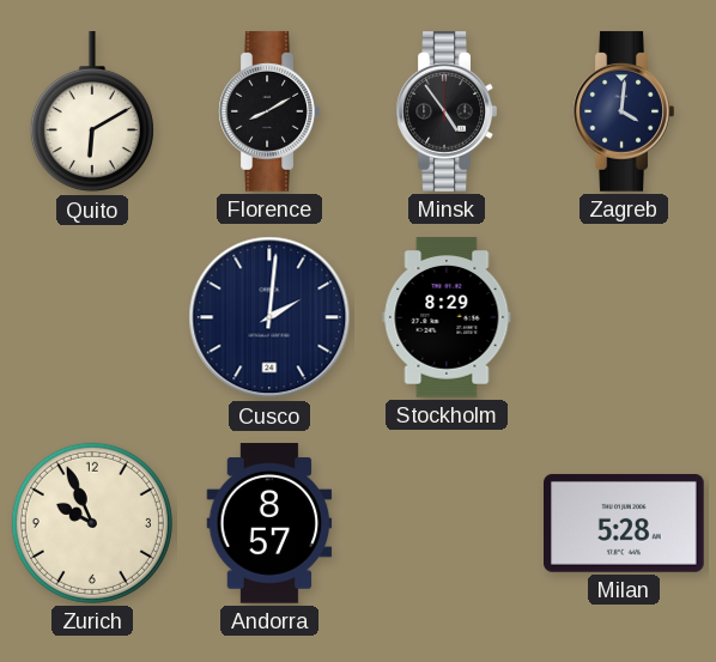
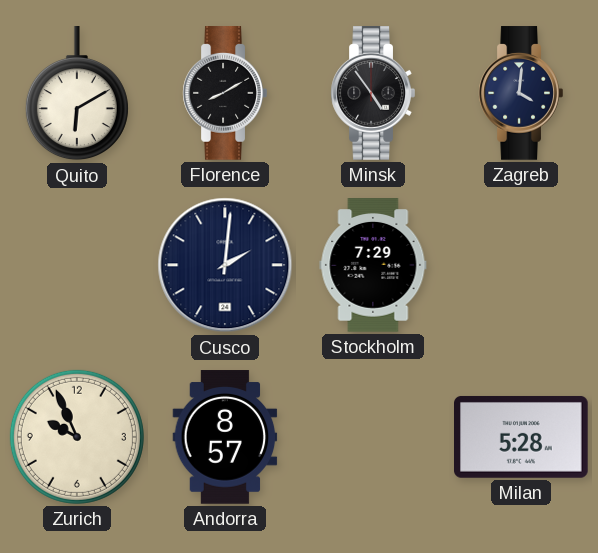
Stockholm: 8:29 -> 7:29 (373, 265)
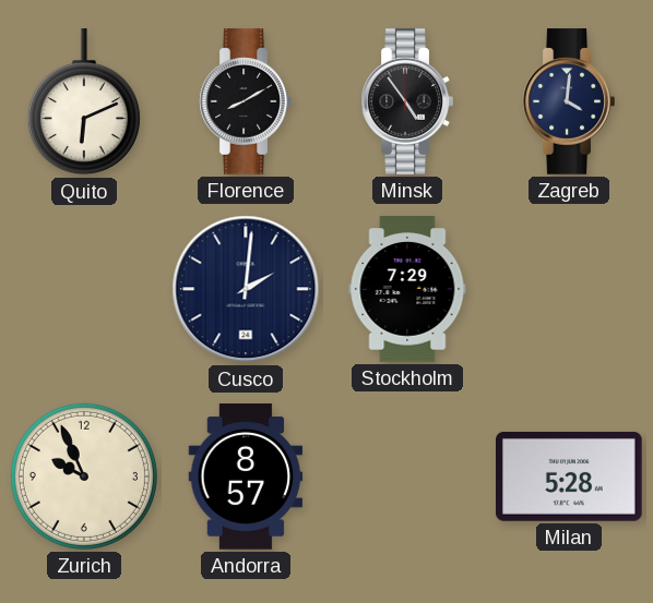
Quito: 6:10 -> 6:11 (84, 102)
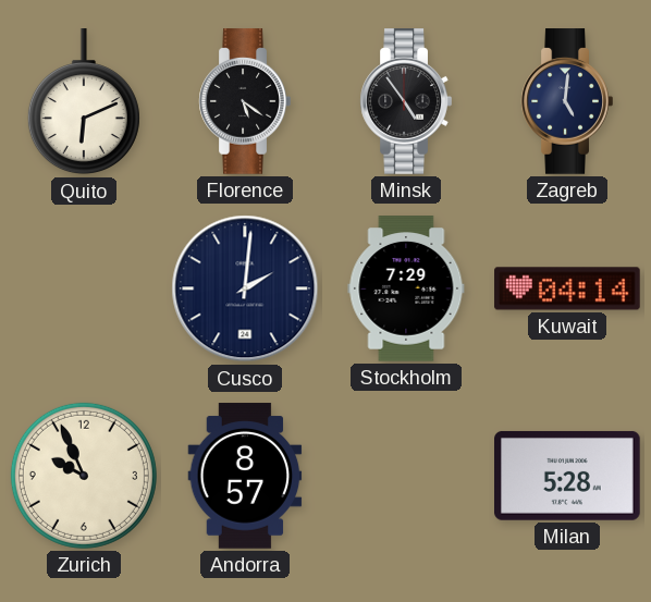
Florence: 8:10 -> 5:21 (245, 101)
Zagreb: 4:01 -> 5:01 (567, 101)
Kuwait: none -> 04:14 (567, 288)
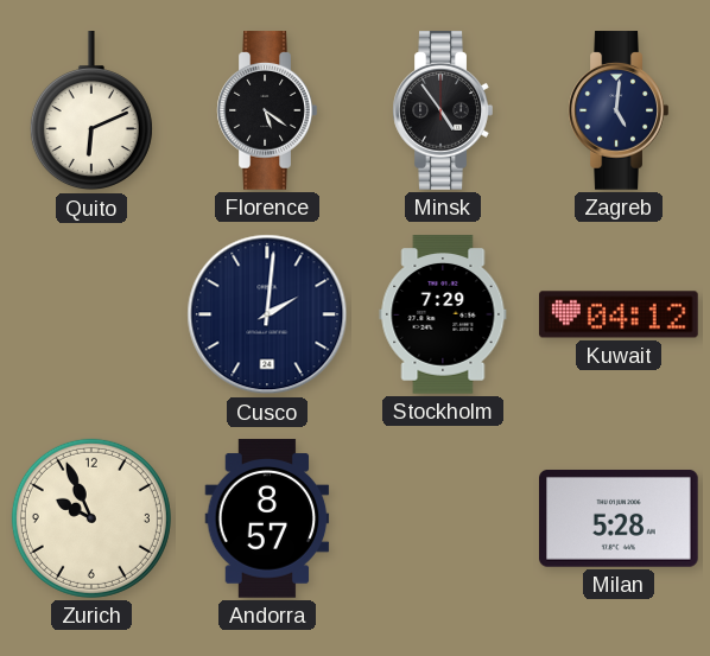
Kuwait: 04:14 -> 04:12 (619, 314)
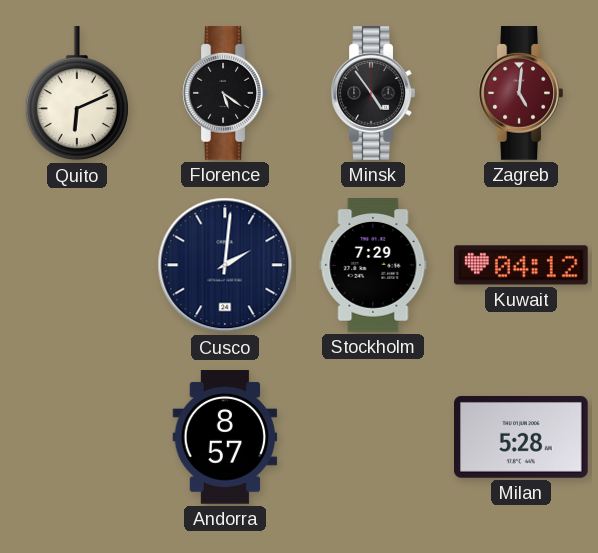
Zagreb dial: navy -> burgundy (521, 93)
Zurich: 9:56 -> none (91, 518)
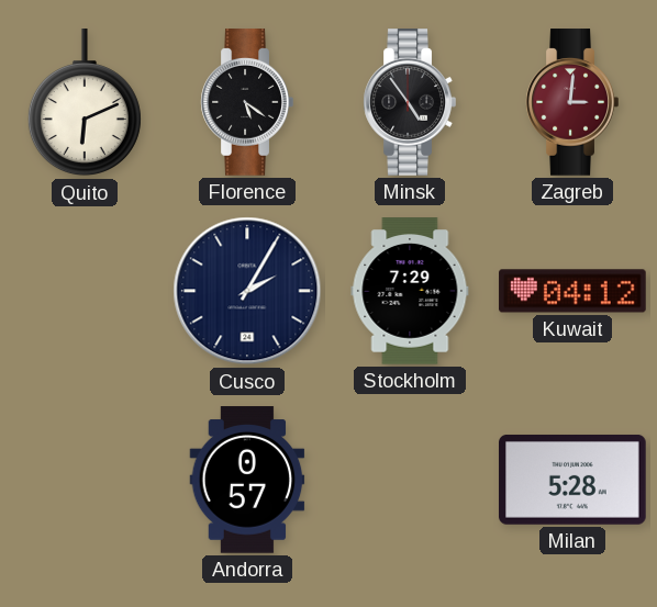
Zagreb: 5:01 -> 3:01 (572, 102)
Cusco: 2:01 -> 2:05 (247, 291)
Andorra: 8:57 -> 0:57 (247, 480)
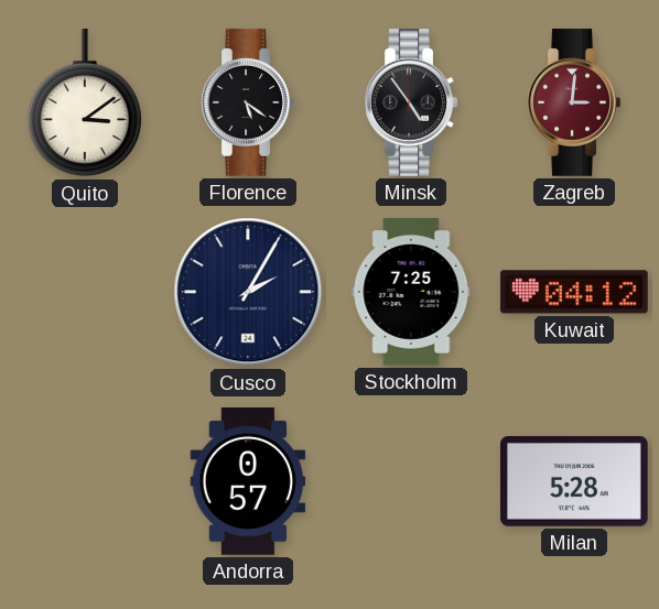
Quito: 6:11 -> 3:09 (85, 104)
Stockholm: 7:29 -> 7:25 (411, 292)
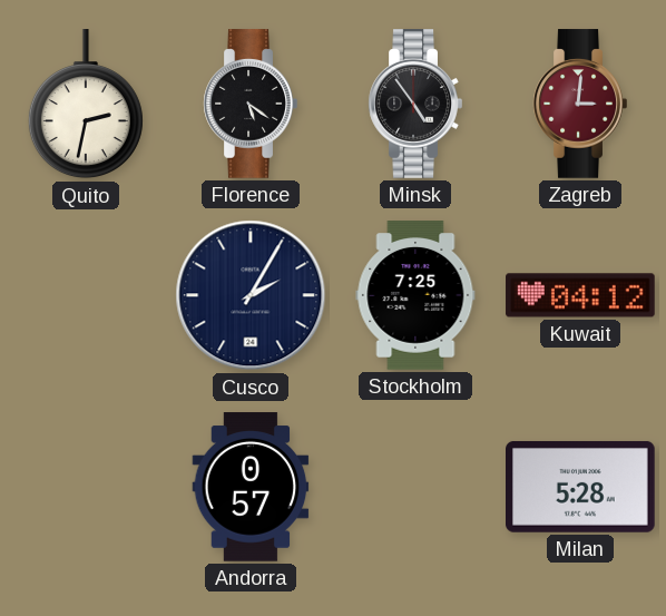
Quito: 3:09 -> 2:32 (86, 105)
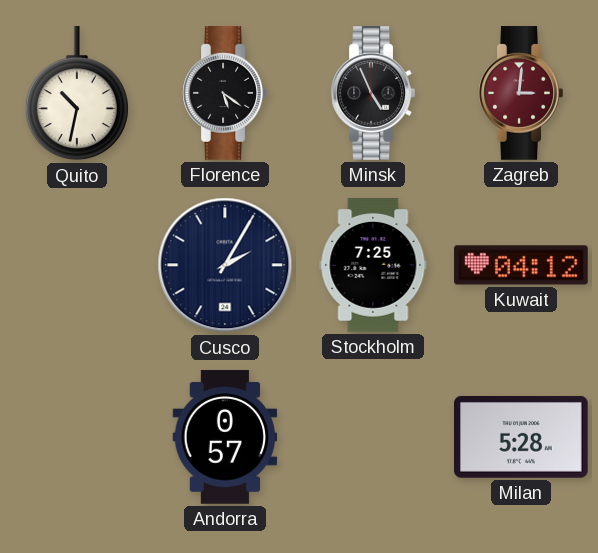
Quito: 2:32 -> 10:32 (77, 94)
Minsk: 4:54 -> 4:56 (373, 93)
